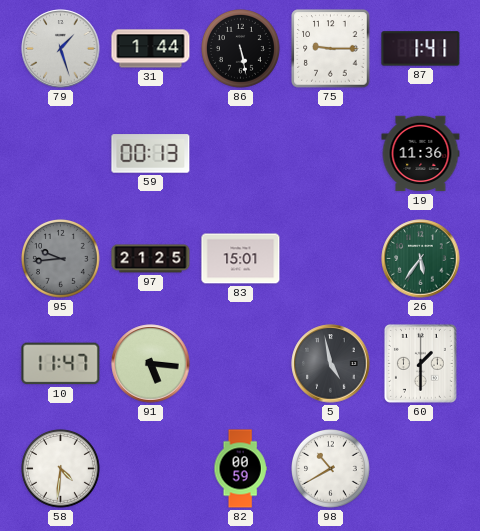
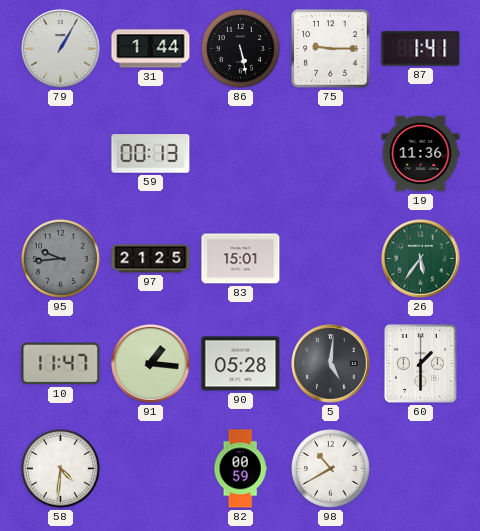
79: 1:27 -> 1:05 (61, 49)
91: 5:16 -> 1:16 (151, 364)
90: none -> 05:28 (241, 364)
5: 4:58 -> 5:01 (331, 364)
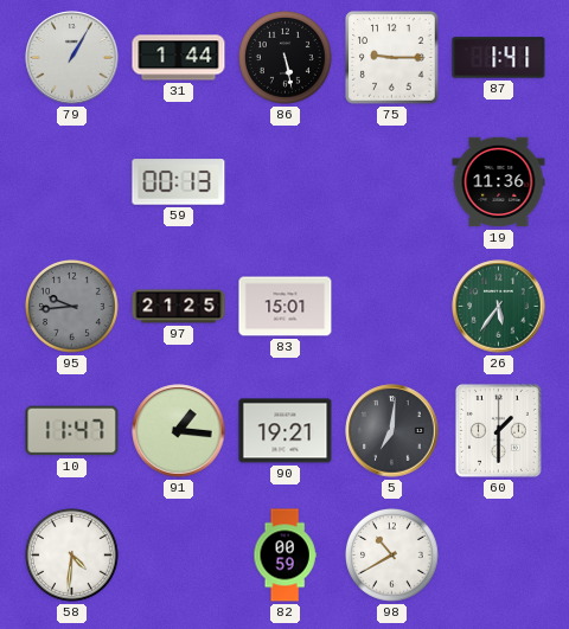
90: 05:28 -> 19:21 (286, 431)
5: 5:01 -> 7:01 (392, 431)
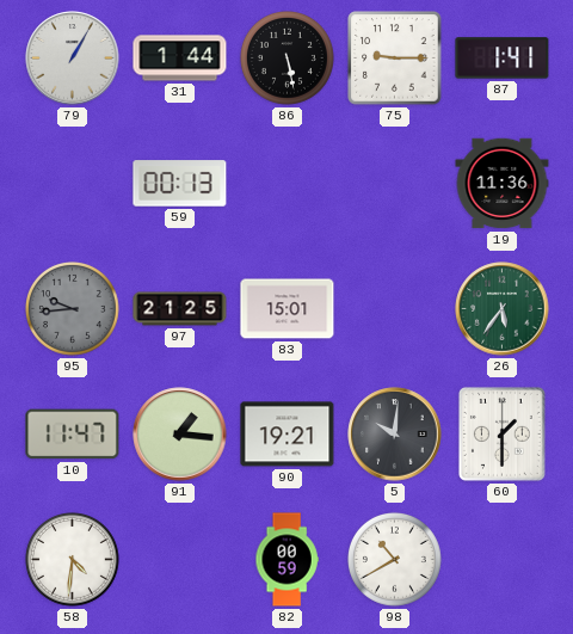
5: 7:01 -> 10:01 (395, 435)
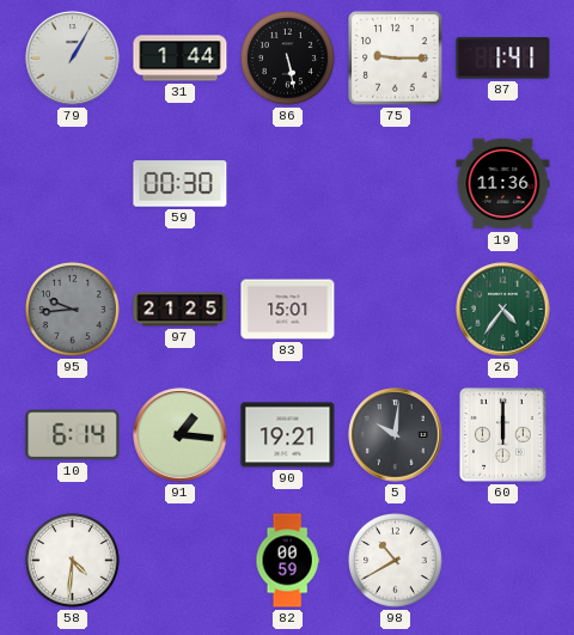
59: 00:13 -> 00:30 (181, 184)
26: 5:36 -> 4:36 (503, 310)
10: 11:47 -> 6:14 (73, 435)
60: 1:30 -> 12:00 (502, 434)
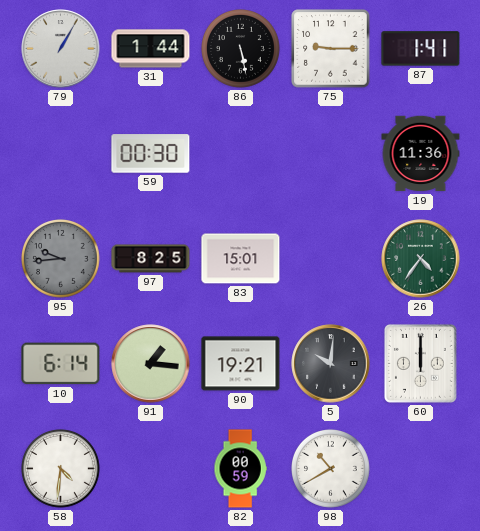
97: 21:25 -> 8:25 (151, 259)
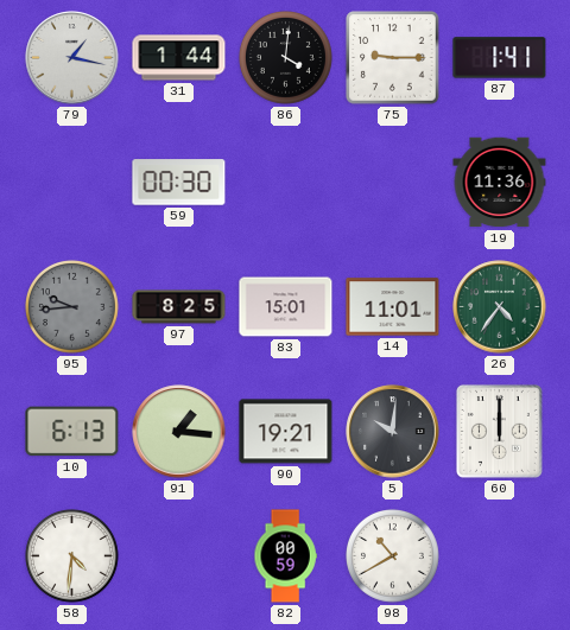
79: 1:05 -> 1:17 (72, 58)
86: 5:28 -> 4:01 (286, 58)
14: none -> 11:01 (393, 307)
10: 6:14 -> 6:13 (72, 432)
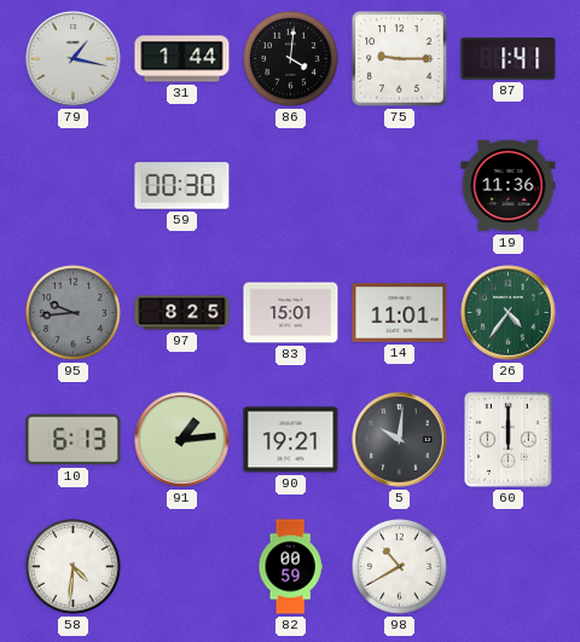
91: 1:16 -> 1:14 (182, 440)
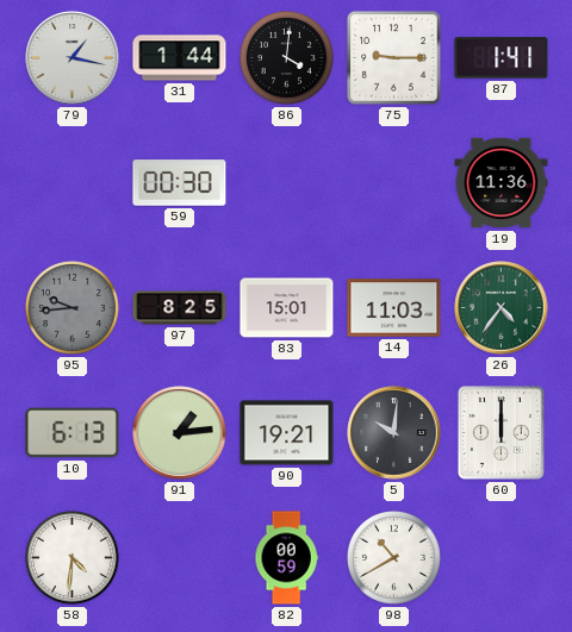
14: 11:01 -> 11:03 (394, 308)
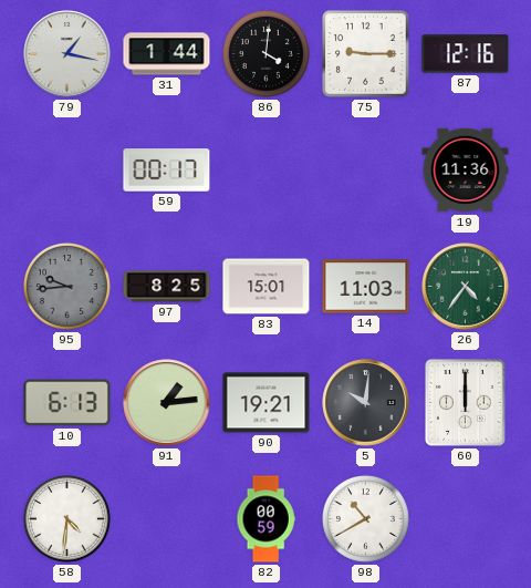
87: 1:41 -> 12:16 (466, 54)
59: 00:30 -> 00:17 (167, 171)
